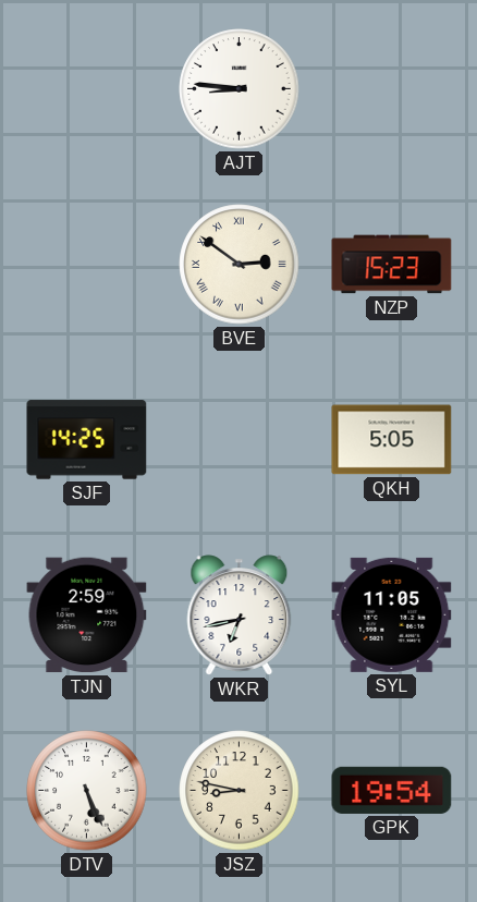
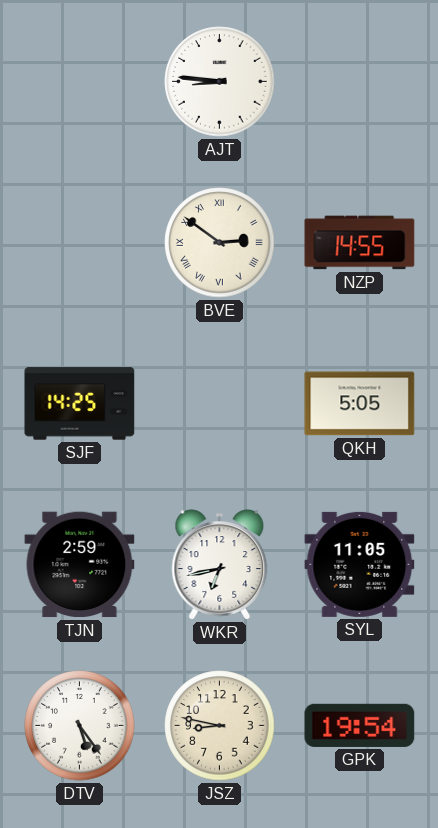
NZP: 15:23 -> 14:55 (360, 243)
DTV: 5:26 -> 5:24 (80, 726)
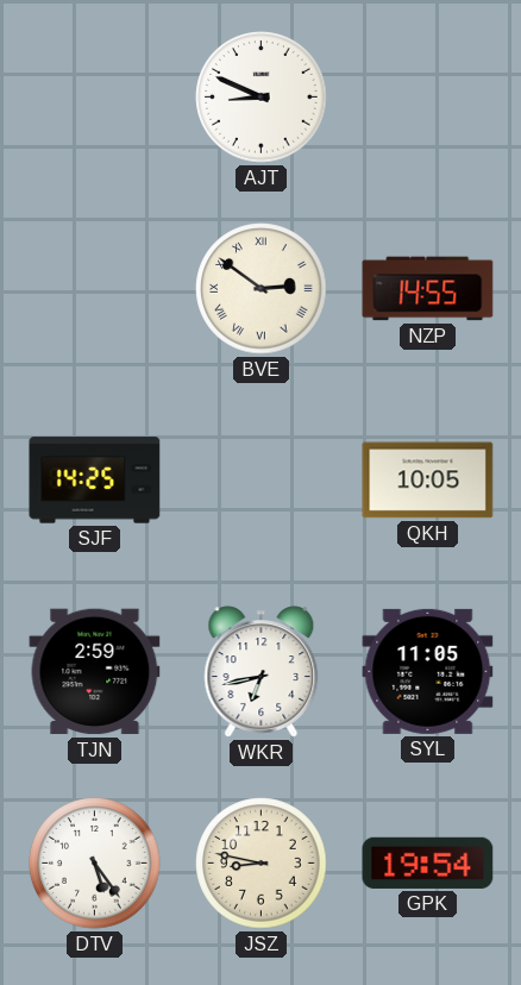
AJT: 8:46 -> 8:49 (262, 98)
QKH: 5:05 -> 10:05 (428, 481)
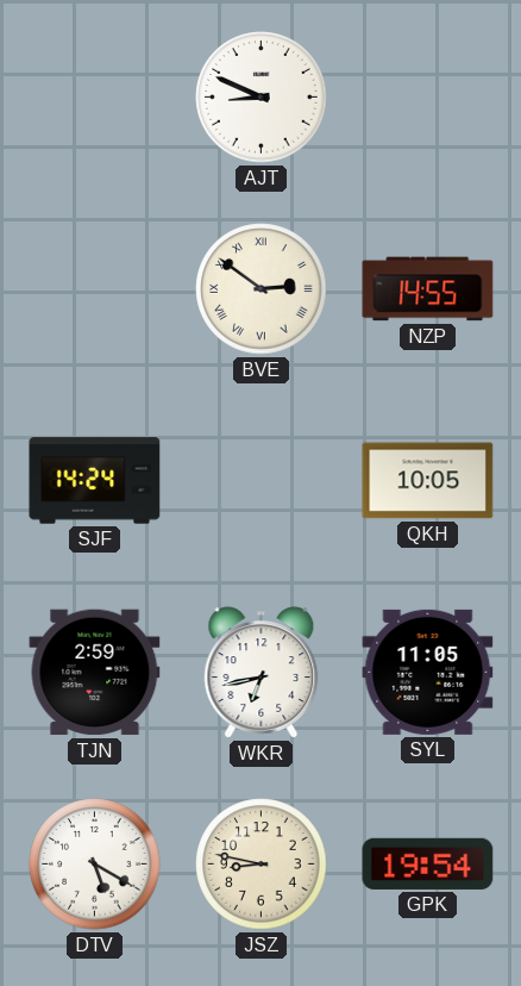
SJF: 14:25 -> 14:24 (95, 481)
DTV: 5:24 -> 5:20 (95, 865)
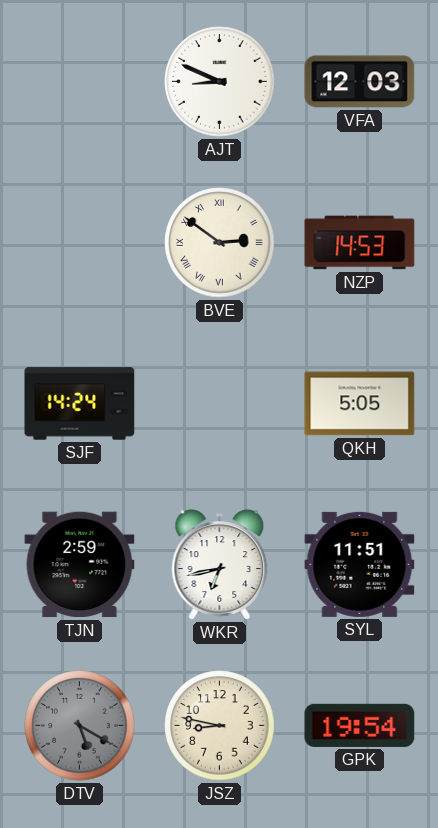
VFA: none -> 12:03 (360, 82)
NZP: 14:55 -> 14:53 (360, 243)
QKH: 10:05 -> 5:05 (360, 404)
SYL: 11:05 -> 11:51 (360, 564)
DTV dial: white -> grey (80, 726)
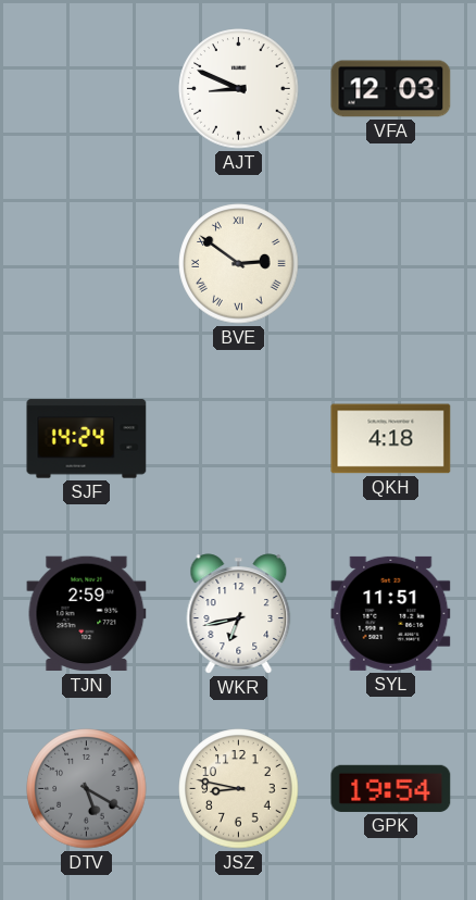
NZP: 14:53 -> none (360, 243)
QKH: 5:05 -> 4:18 (391, 439)
